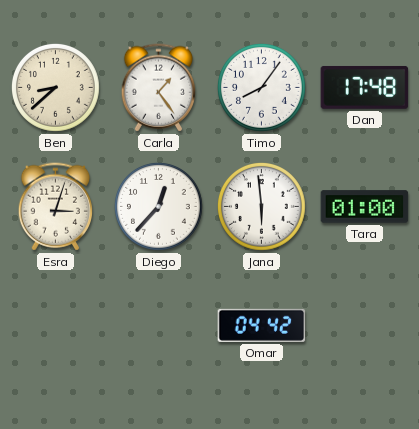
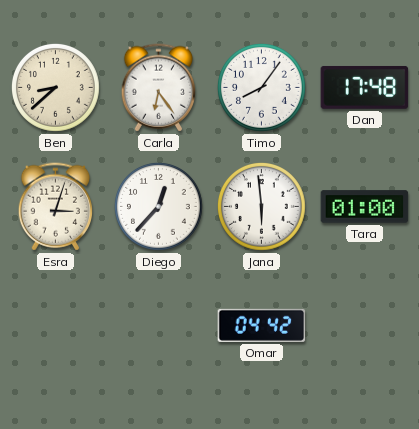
Carla: 1:24 -> 6:24 (158, 88)
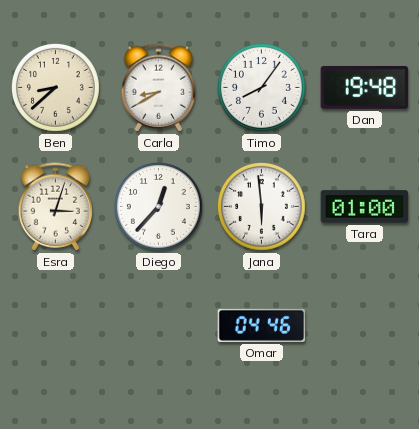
Carla: 6:24 -> 8:40 (158, 88)
Dan: 17:48 -> 19:48 (365, 87)
Omar: 04:42 -> 04:46 (262, 325)
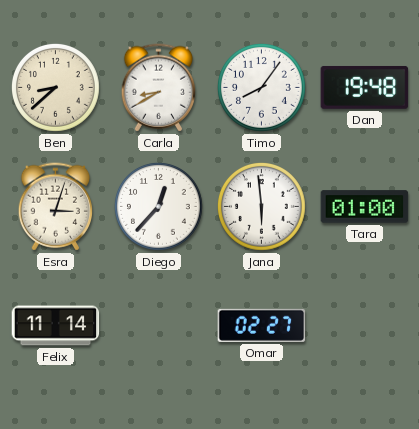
Felix: none -> 11:14 (56, 326)
Omar: 04:46 -> 02:27 (262, 325)
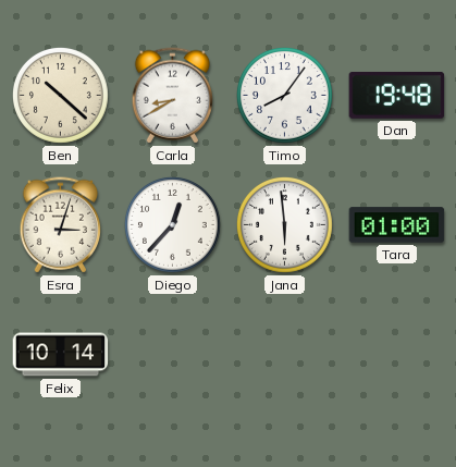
Ben: 8:38 -> 10:22 (60, 95)
Felix: 11:14 -> 10:14 (61, 355)
Omar: 02:27 -> none (262, 325)
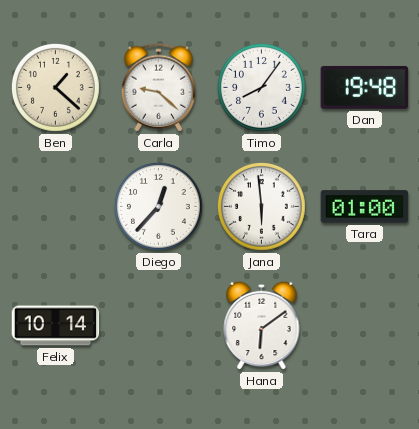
Ben: 10:22 -> 1:22 (55, 87)
Carla: 8:40 -> 9:22 (158, 88)
Esra: 3:03 -> none (60, 225)
Hana: none -> 6:09 (262, 325)
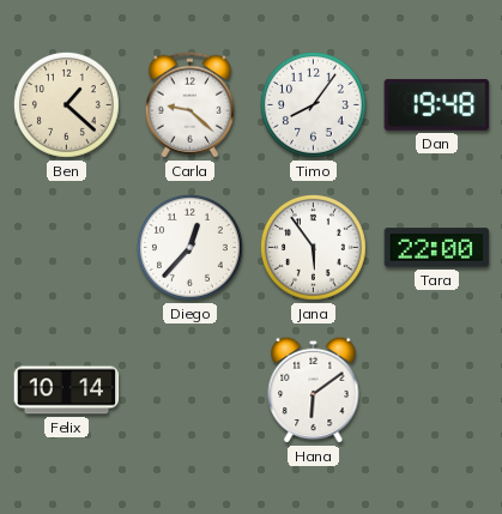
Jana: 5:59 -> 5:54 (313, 247)
Tara: 01:00 -> 22:00 (437, 248)
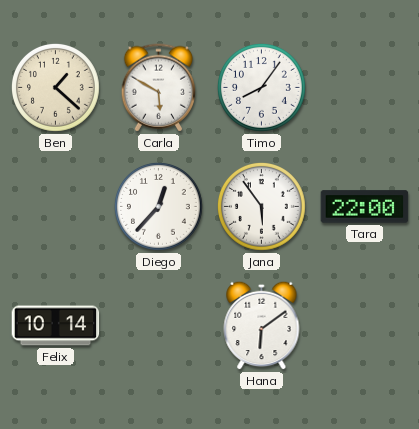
Carla: 9:22 -> 5:50 (158, 88)
Dan: 19:48 -> none (437, 104)
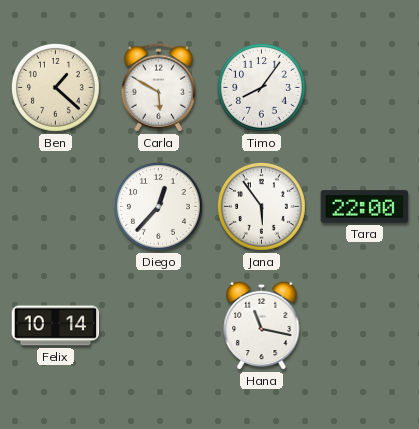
Hana: 6:09 -> 11:17 (262, 325)
